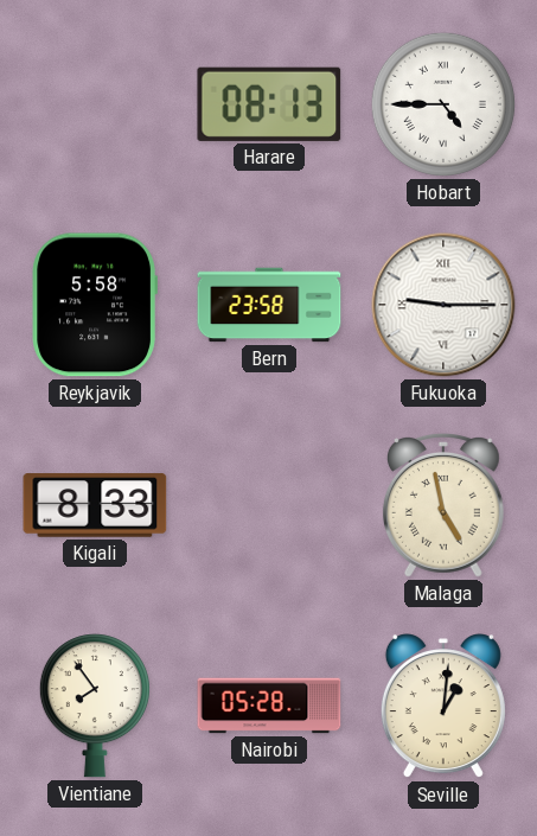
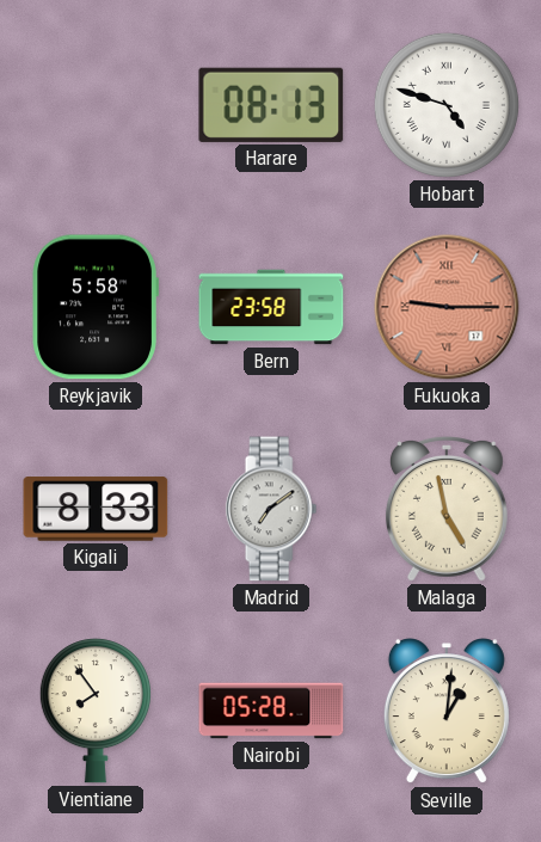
Hobart: 4:45 -> 4:48 (447, 105)
Fukuoka dial: white -> salmon (447, 307)
Madrid: none -> 7:09 (271, 509)
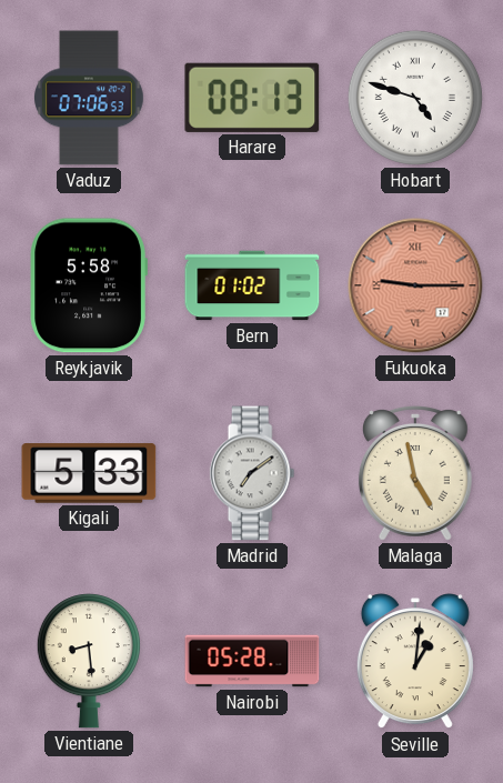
Vaduz: none -> 07:06 (90, 98)
Bern: 23:58 -> 01:02 (252, 285)
Kigali: 8:33 -> 5:33 (89, 473)
Vientiane: 7:54 -> 8:29 (89, 661)
